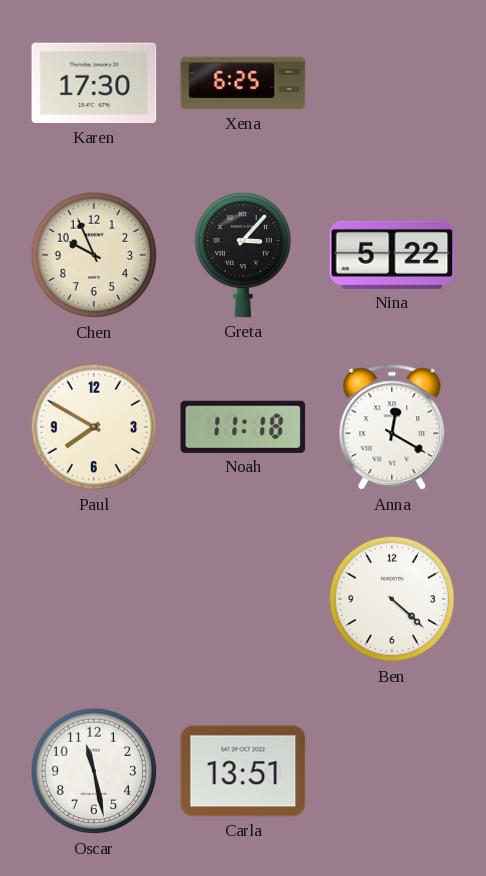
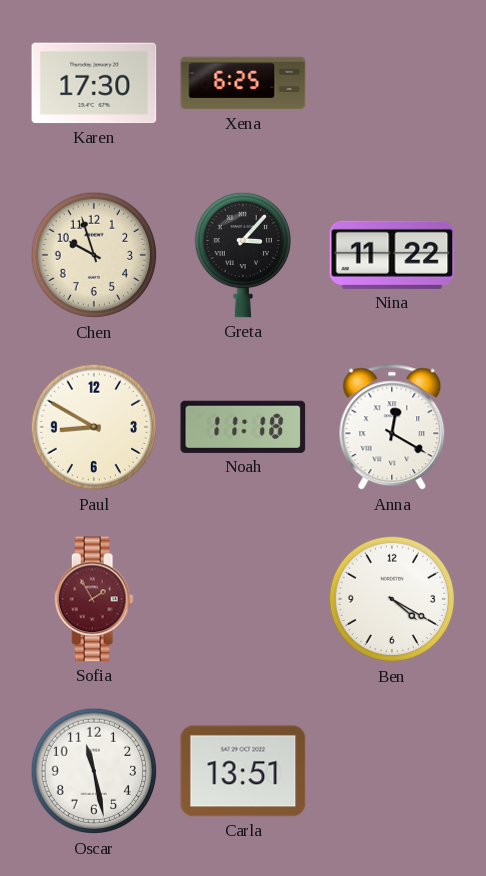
Chen: 9:56 -> 9:57 (94, 255)
Nina: 5:22 -> 11:22 (392, 255)
Paul: 7:50 -> 8:50 (94, 427)
Sofia: none -> 1:55 (94, 599)
Ben: 4:22 -> 4:20 (392, 599)
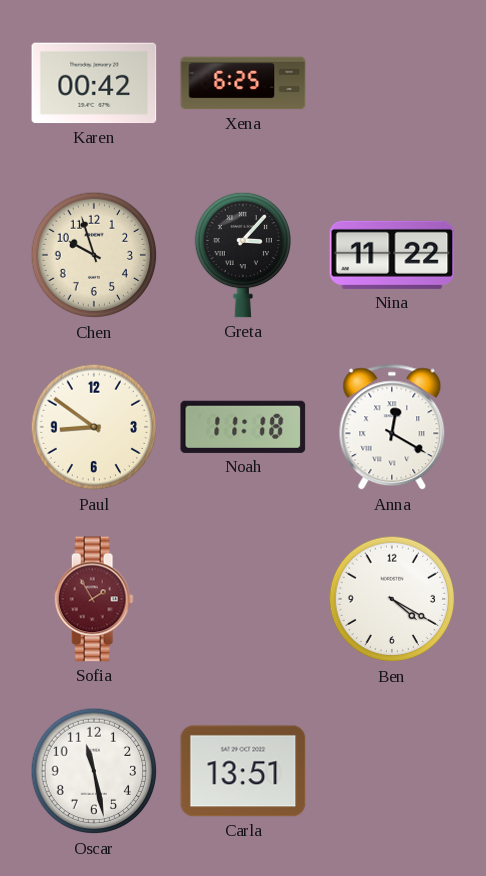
Karen: 17:30 -> 00:42 (94, 83)
Paul: 8:50 -> 8:51 (94, 427)
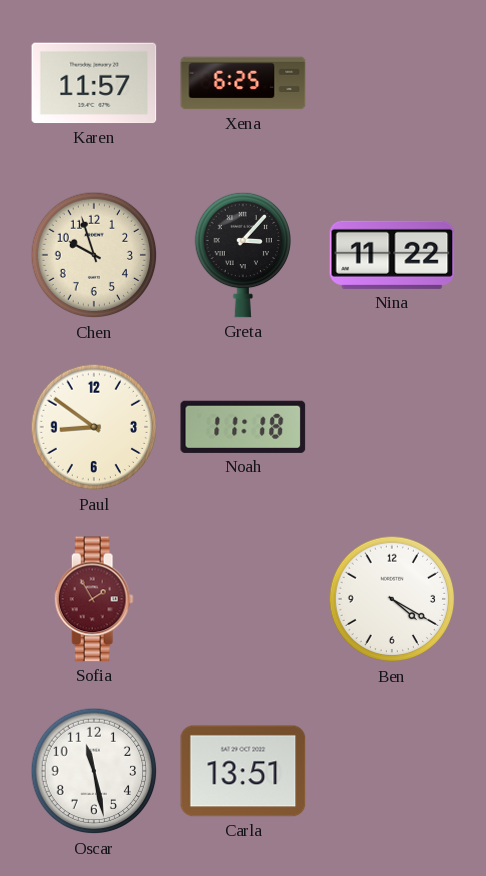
Karen: 00:42 -> 11:57 (94, 83)
Anna: 12:20 -> none (392, 428)
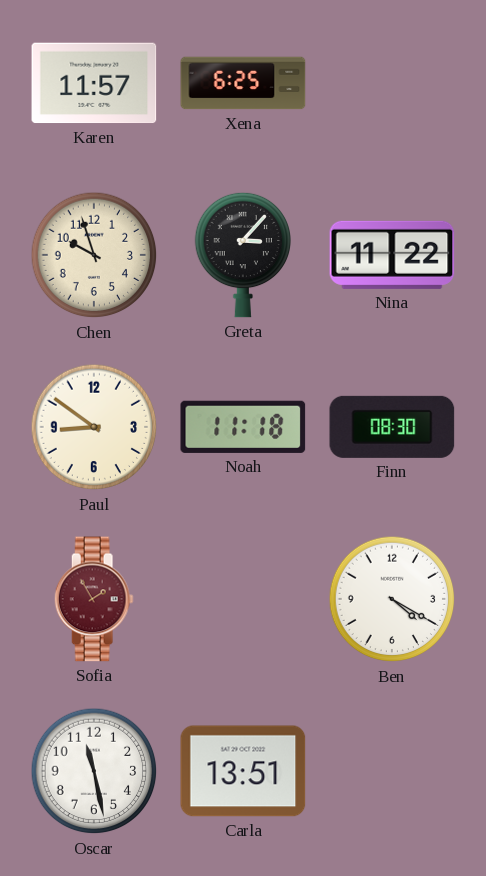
Finn: none -> 08:30 (392, 427)
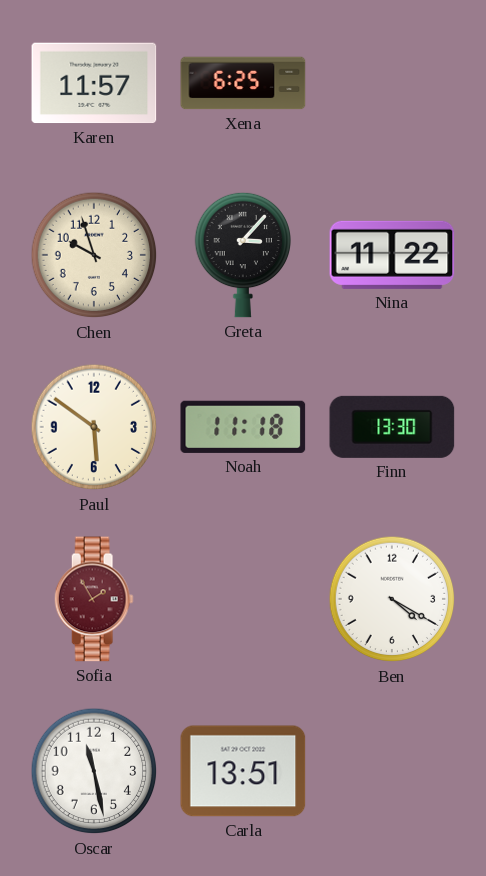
Paul: 8:51 -> 5:51 (94, 427)
Finn: 08:30 -> 13:30 (392, 427)
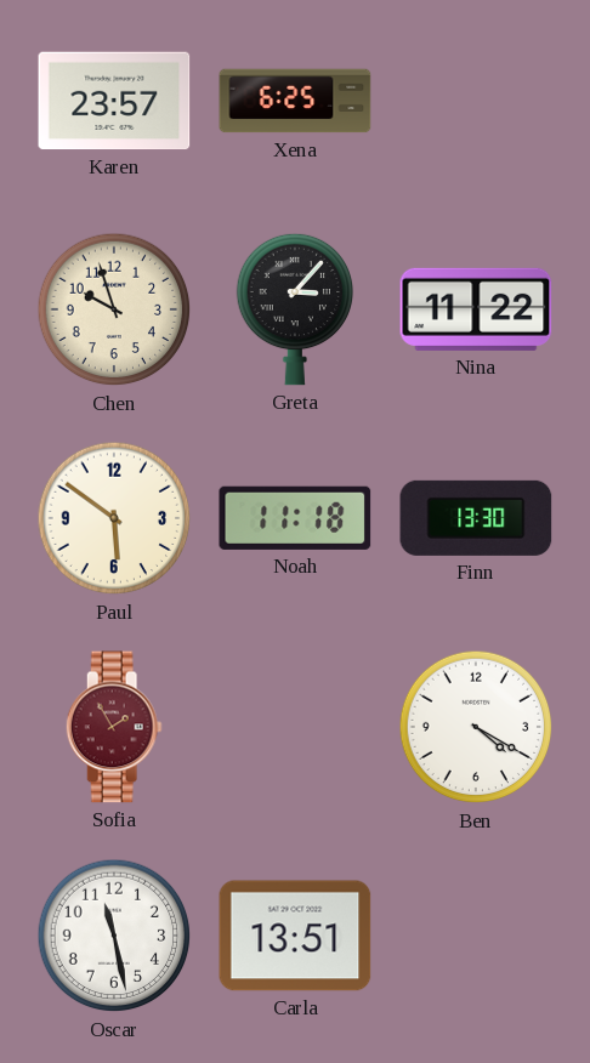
Karen: 11:57 -> 23:57 (114, 101)
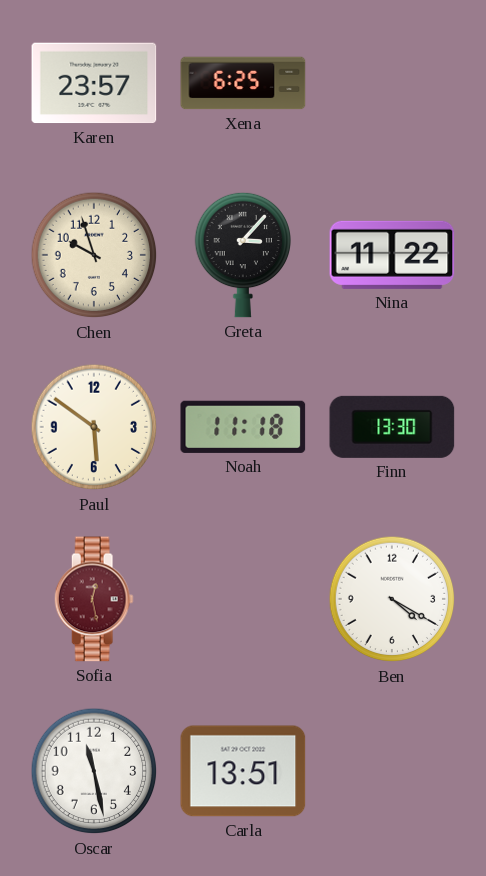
Sofia: 1:55 -> 12:28 (94, 599)
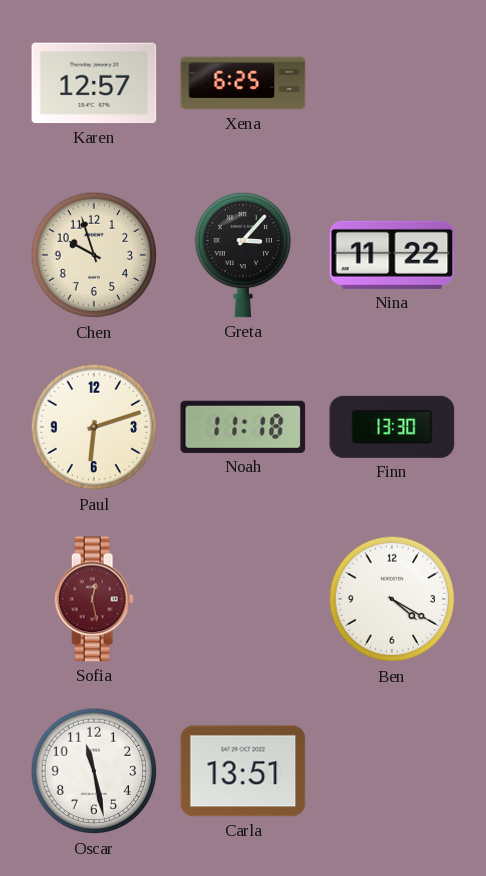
Karen: 23:57 -> 12:57 (94, 83)
Paul: 5:51 -> 6:12 (94, 427)
